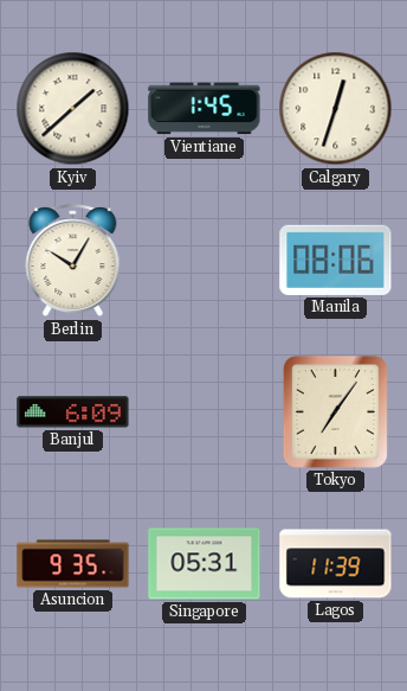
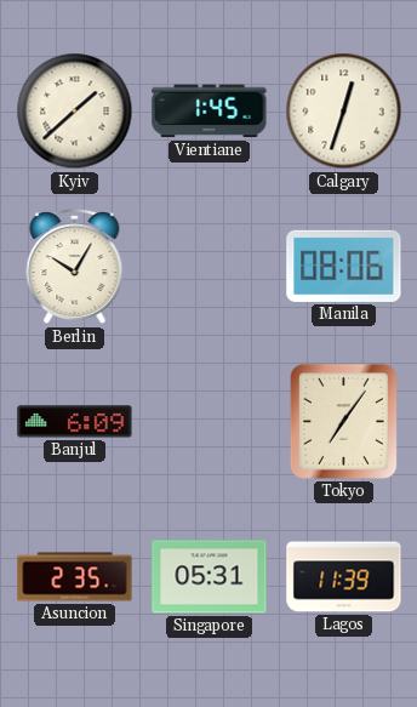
Asuncion: 9:35 -> 2:35 (75, 577)
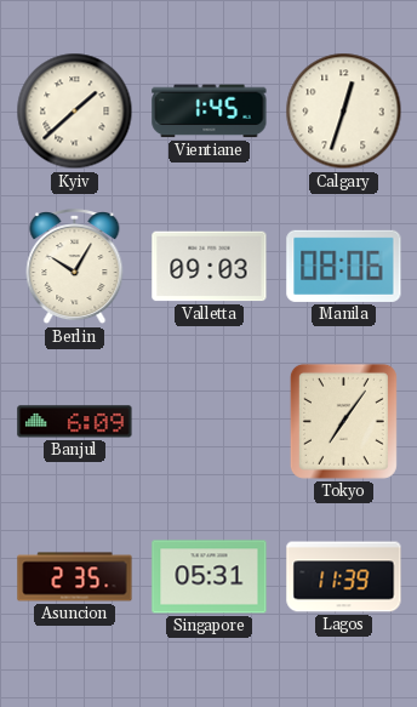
Valletta: none -> 09:03 (210, 267)
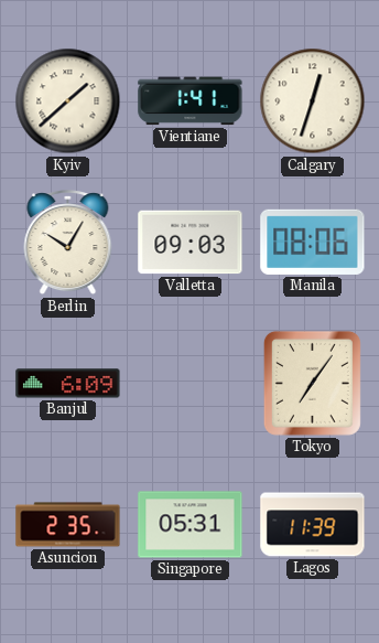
Vientiane: 1:45 -> 1:41 (191, 101)
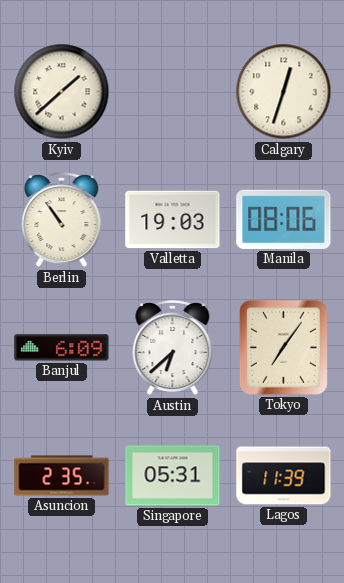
Vientiane: 1:41 -> none (191, 101)
Berlin: 10:05 -> 10:54 (62, 221)
Valletta: 09:03 -> 19:03 (173, 220)
Austin: none -> 6:38 (173, 349)
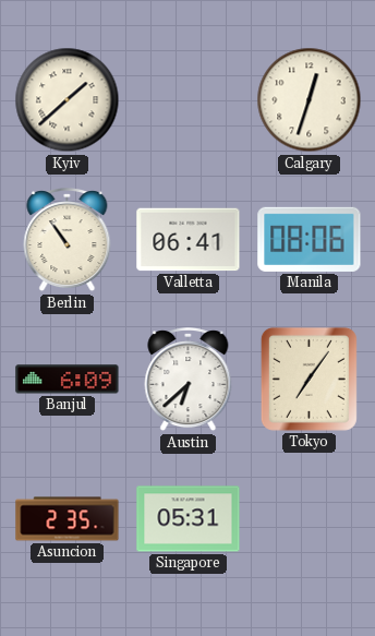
Valletta: 19:03 -> 06:41 (189, 240)
Lagos: 11:39 -> none (284, 476)
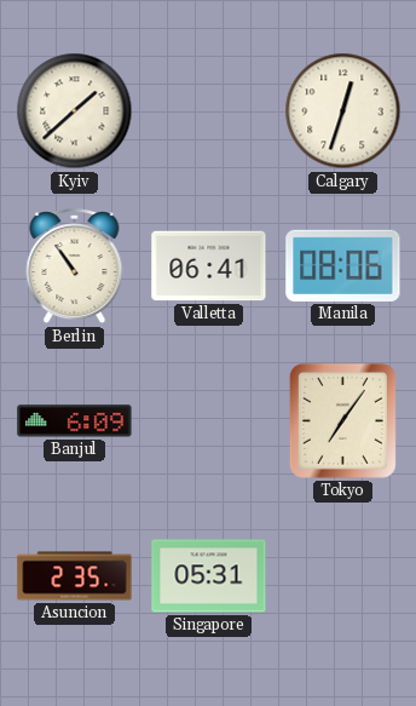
Austin: 6:38 -> none (189, 381)
